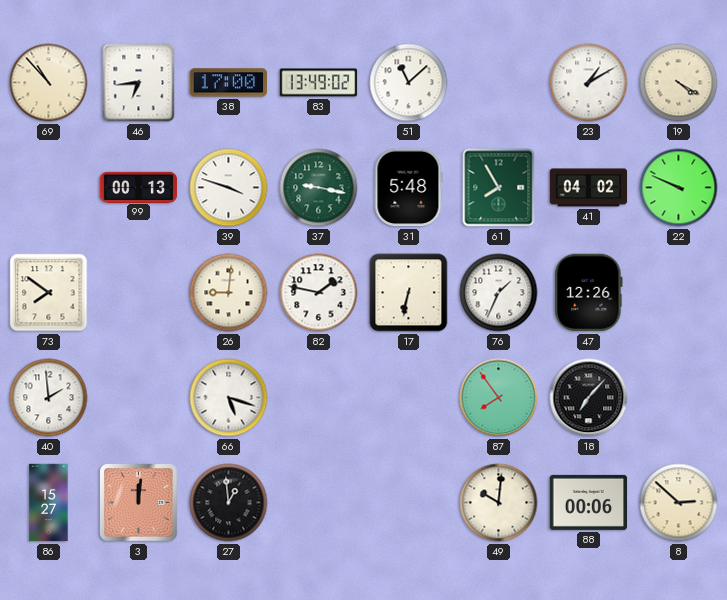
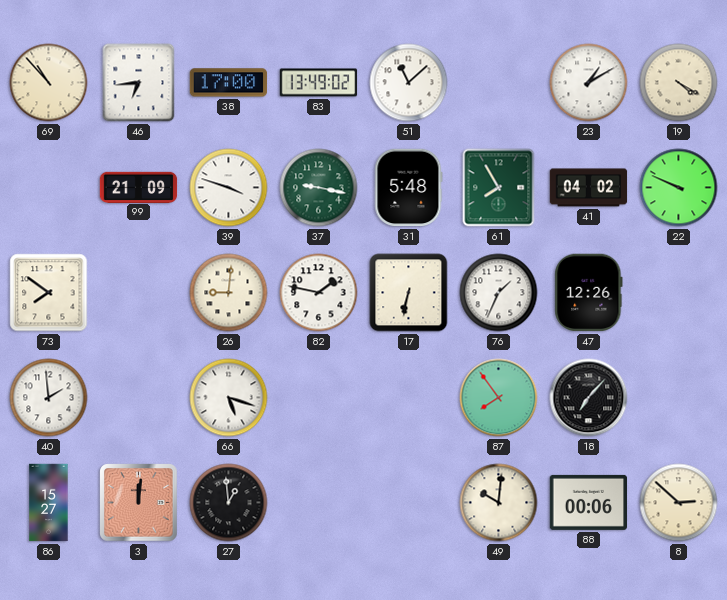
99: 00:13 -> 21:09 (139, 187)
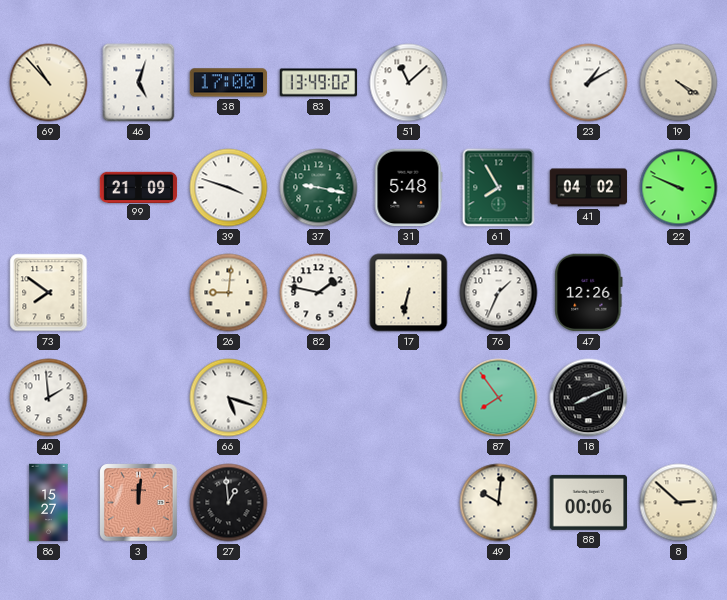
46: 6:44 -> 5:03 (139, 83)
18: 7:07 -> 8:11 (589, 398)
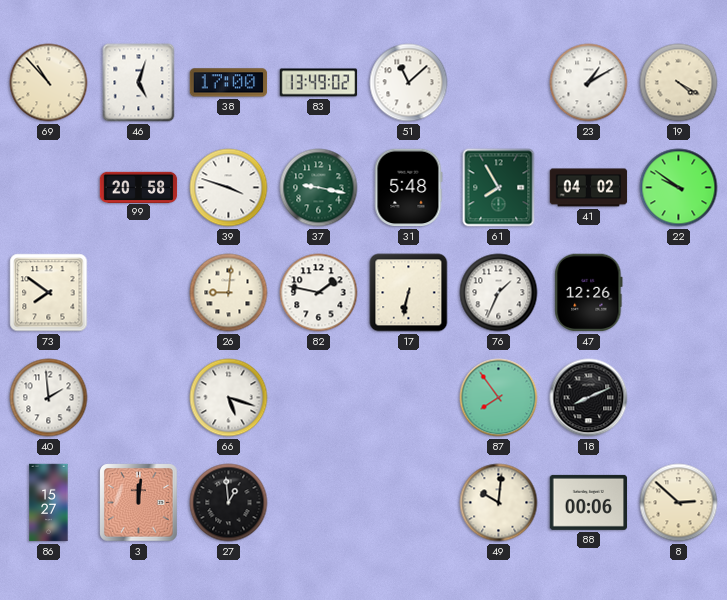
99: 21:09 -> 20:58 (139, 187)
22: 9:49 -> 9:51 (679, 188)
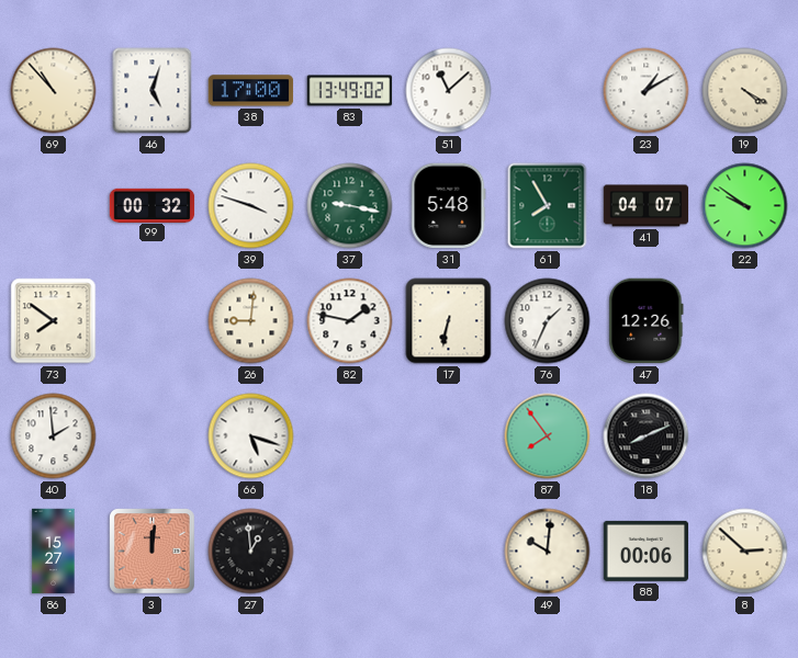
99: 20:58 -> 00:32 (153, 205)
41: 04:02 -> 04:07 (647, 206)
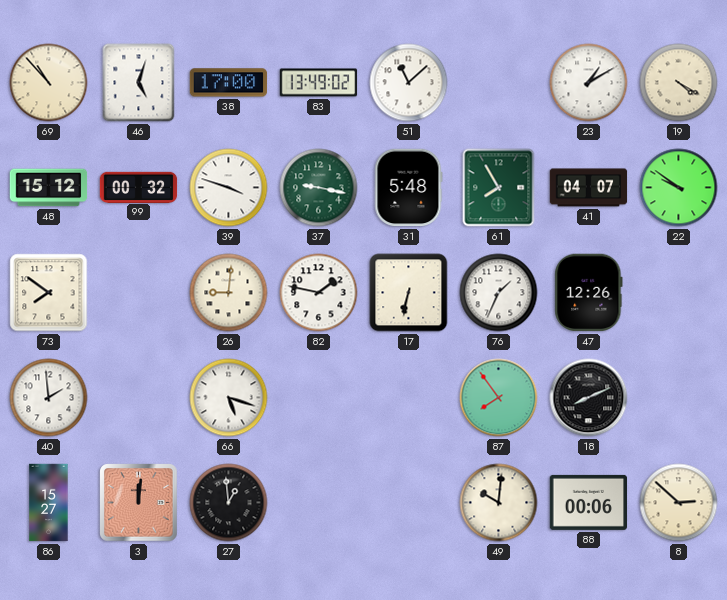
48: none -> 15:12 (49, 188)
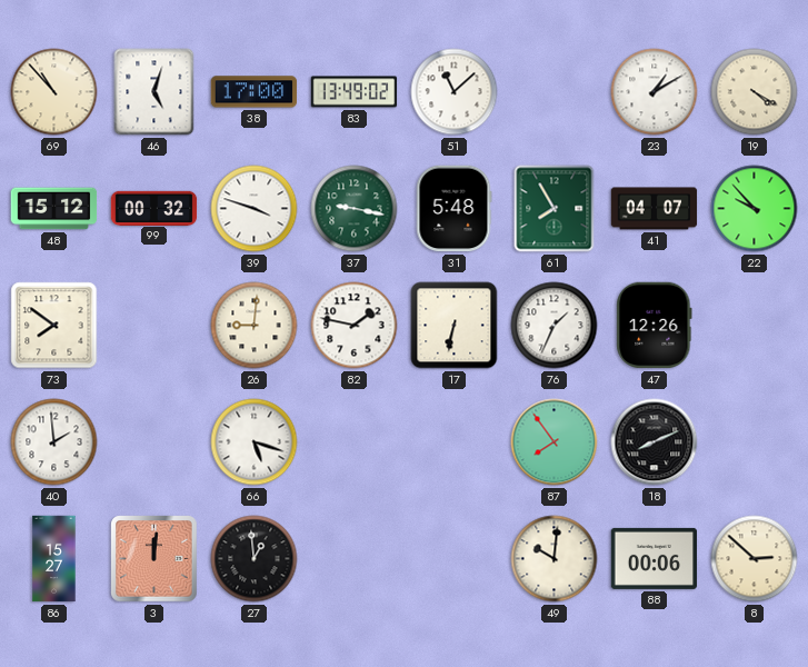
22: 9:51 -> 9:53 (755, 209)
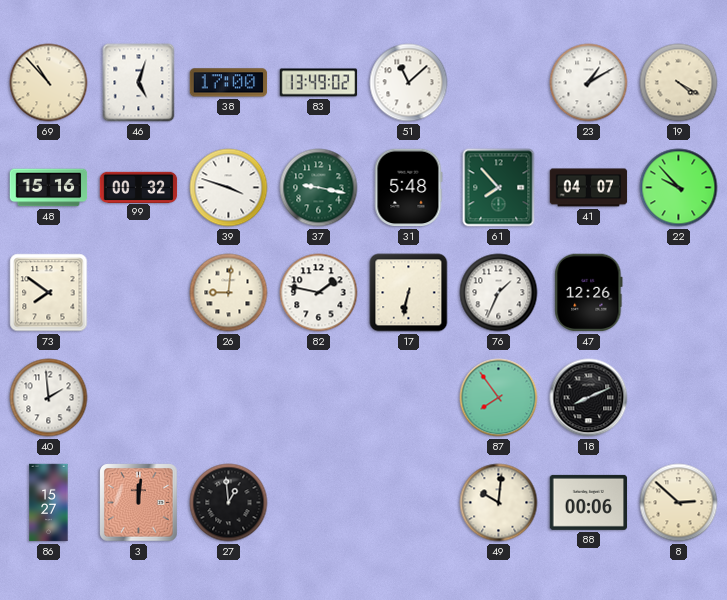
48: 15:12 -> 15:16 (49, 188)
61: 7:55 -> 7:53 (499, 188)
66: 5:18 -> none (255, 442)
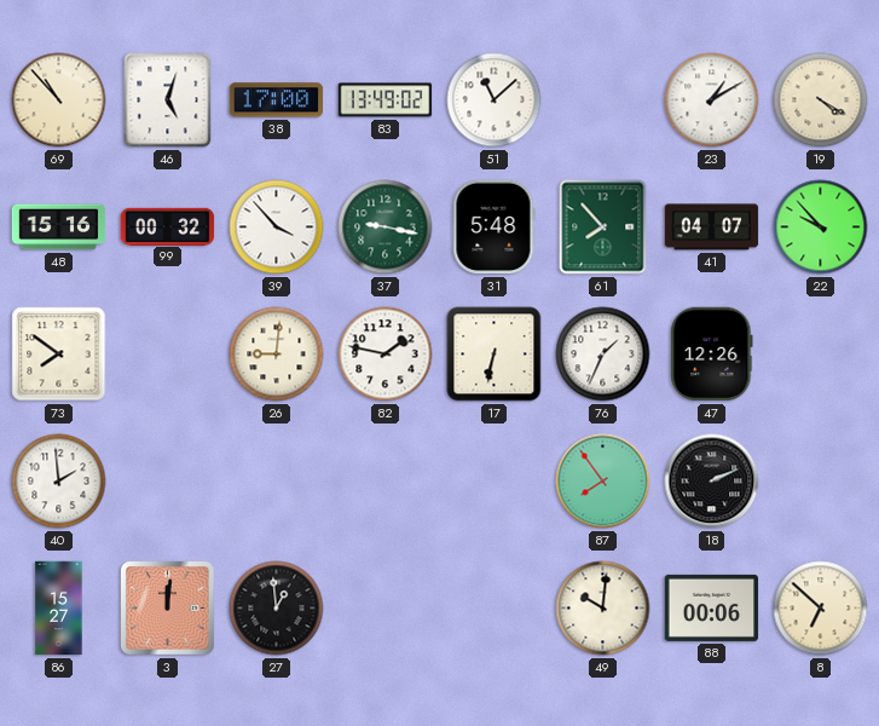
39: 3:48 -> 3:53 (277, 227)
18: 8:11 -> 2:11 (712, 482)
8: 2:52 -> 6:52 (821, 609)
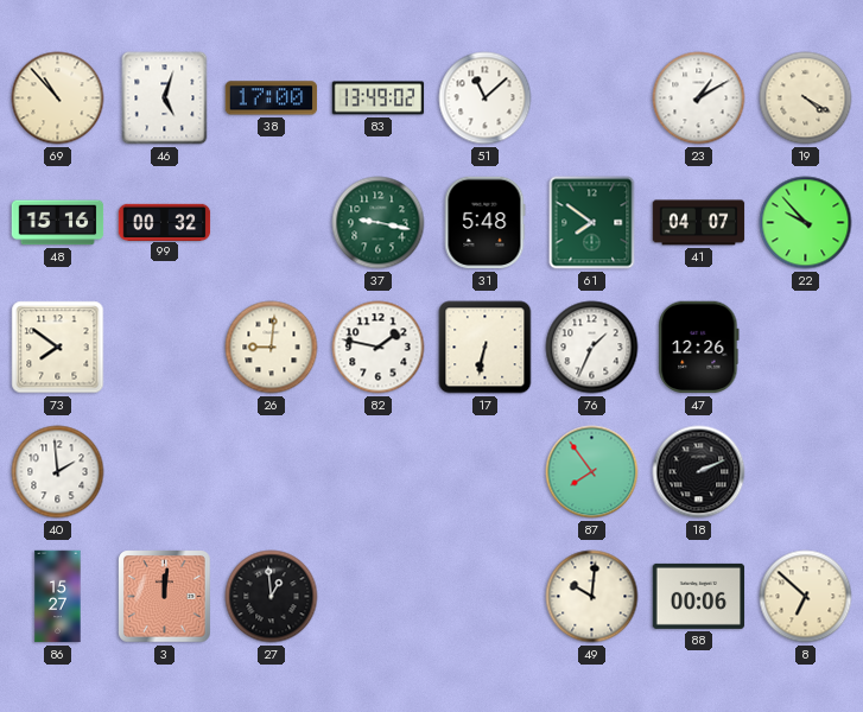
39: 3:53 -> none (277, 227)
61: 7:53 -> 7:51 (592, 223)
